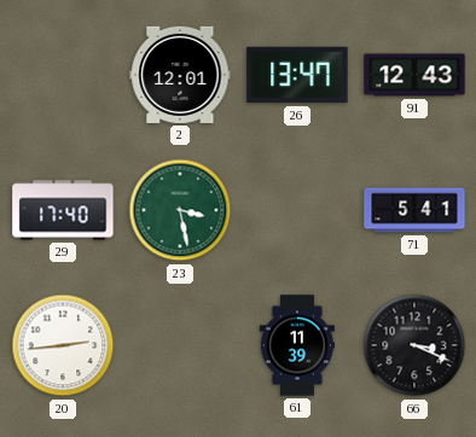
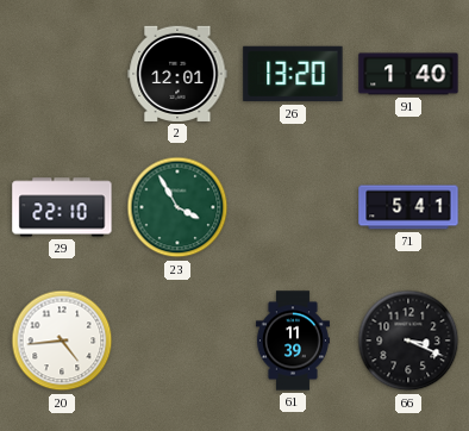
26: 13:47 -> 13:20 (293, 74)
91: 12:43 -> 1:40 (408, 74)
29: 17:40 -> 22:10 (62, 207)
23: 3:28 -> 3:55 (177, 207)
20: 2:44 -> 4:44 (62, 341)
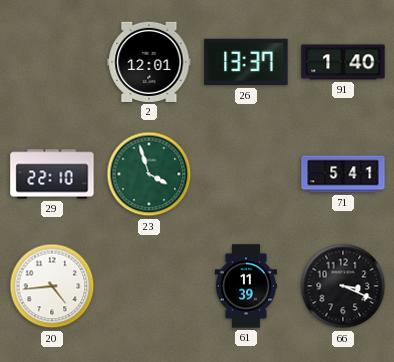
26: 13:20 -> 13:37 (246, 62)
23: 3:55 -> 3:57 (149, 174)
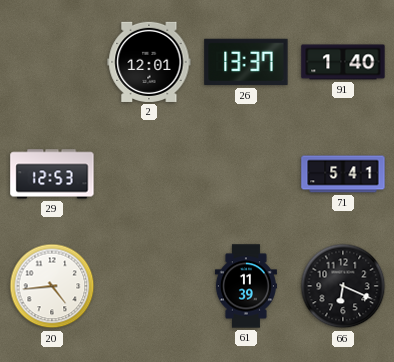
29: 22:10 -> 12:53 (52, 174)
23: 3:57 -> none (149, 174)
66: 3:19 -> 6:19 (343, 286)
